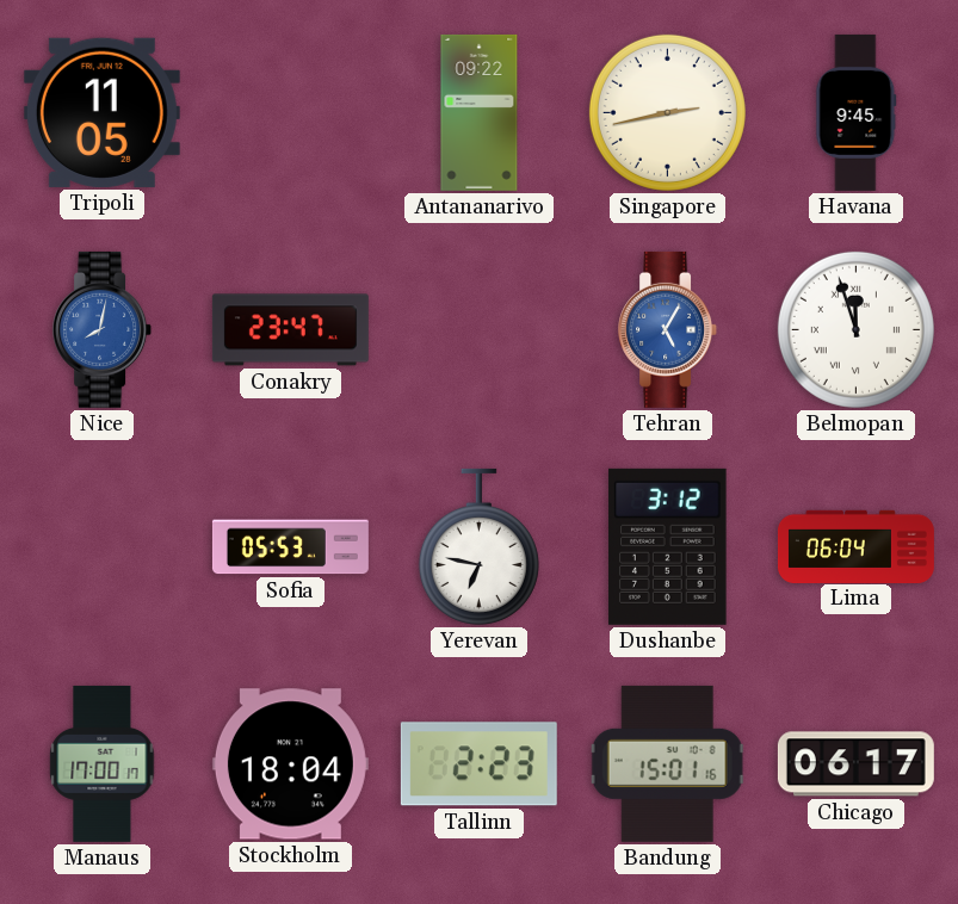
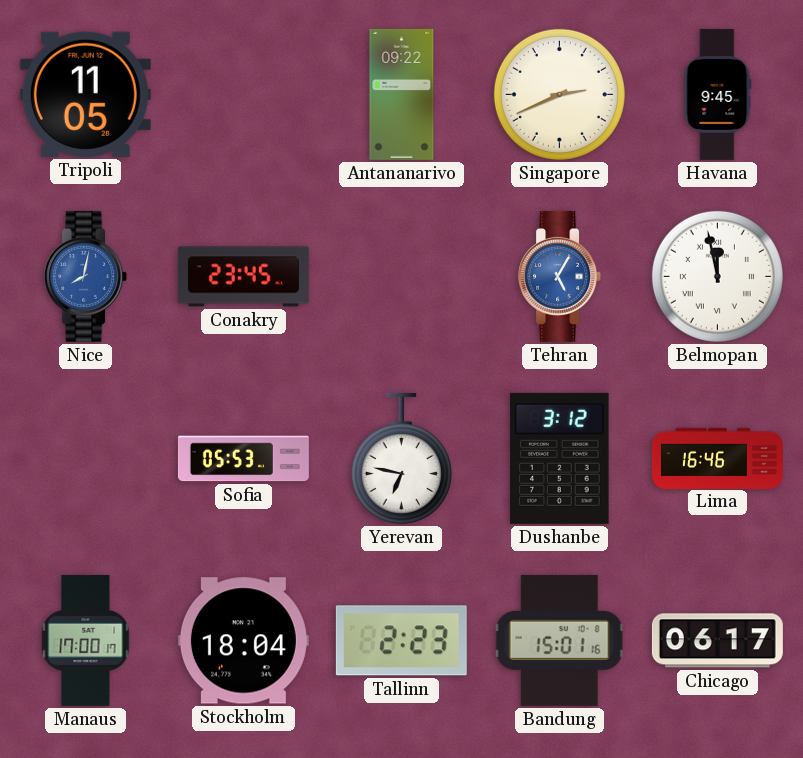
Singapore: 2:43 -> 2:41 (559, 94)
Conakry: 23:47 -> 23:45 (243, 277)
Belmopan: 11:57 -> 11:58 (717, 276)
Lima: 06:04 -> 16:46 (717, 458)
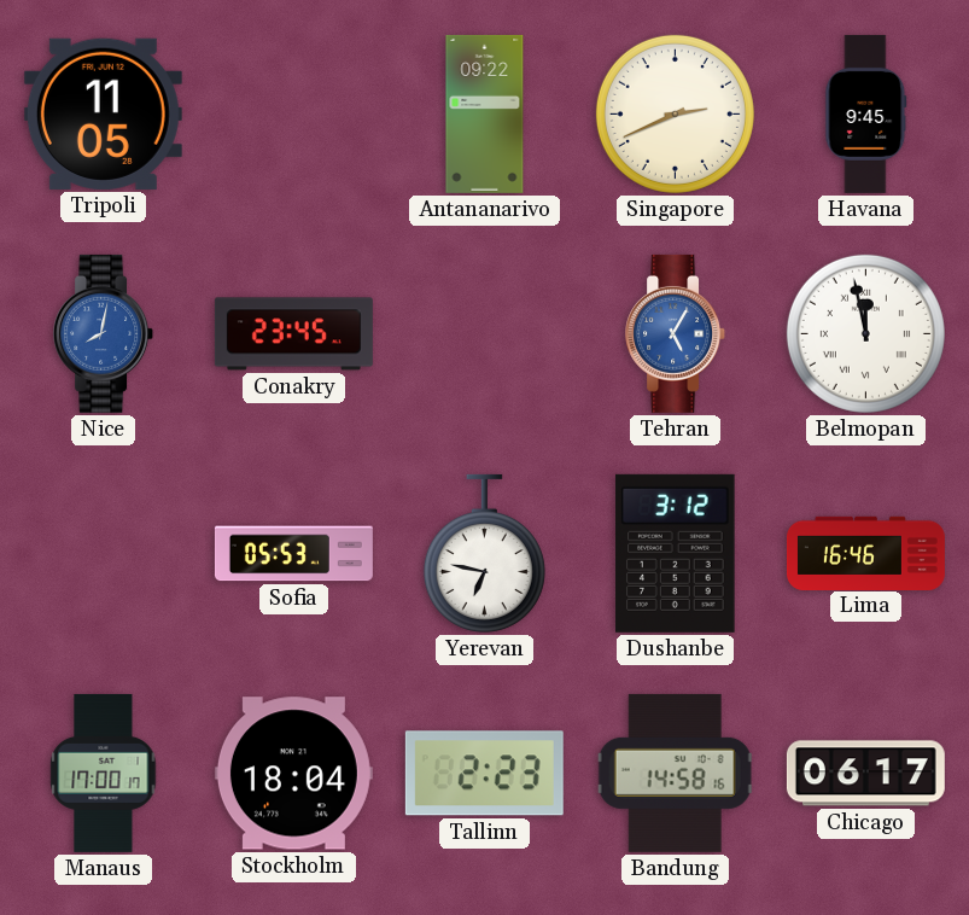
Bandung: 15:01 -> 14:58 (676, 773)
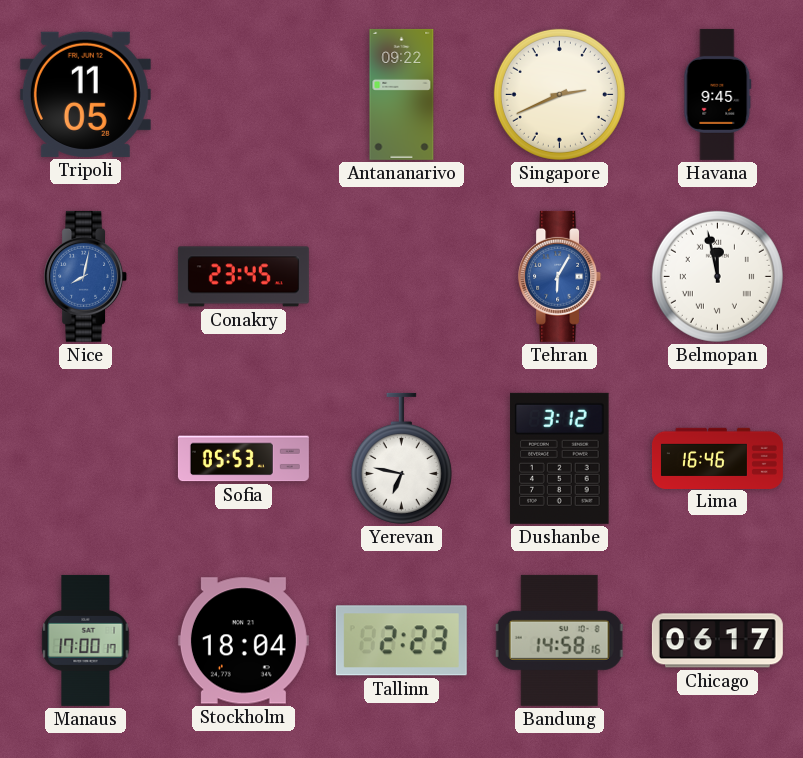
Tehran: 5:05 -> 6:05 (560, 276)
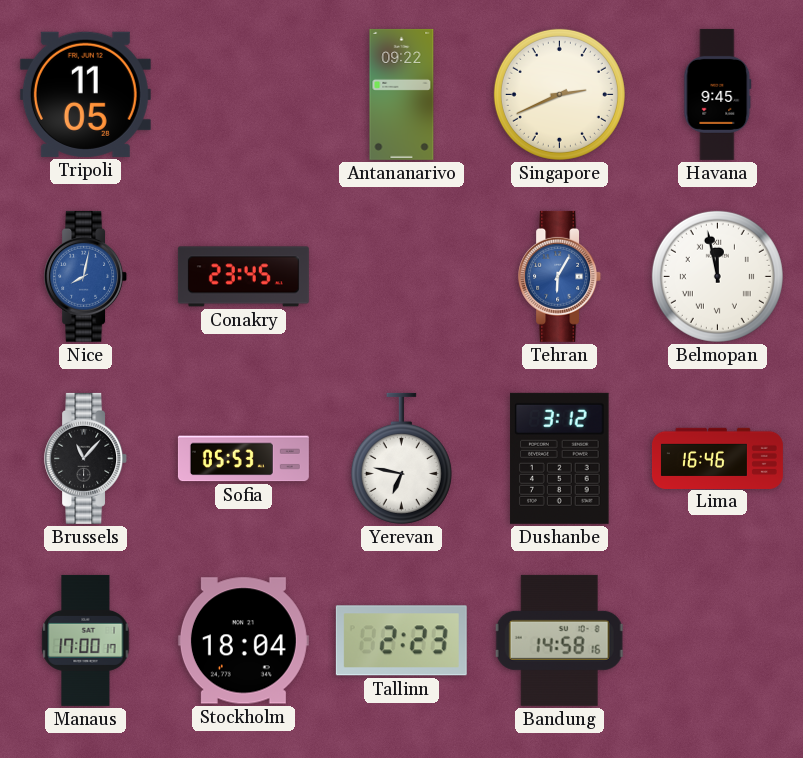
Brussels: none -> 11:07 (86, 458)
Chicago: 06:17 -> none (717, 641)
